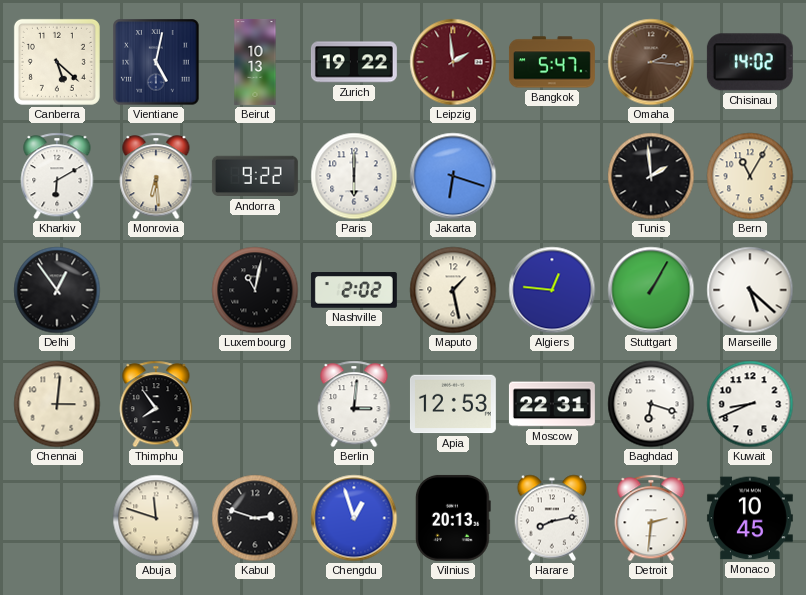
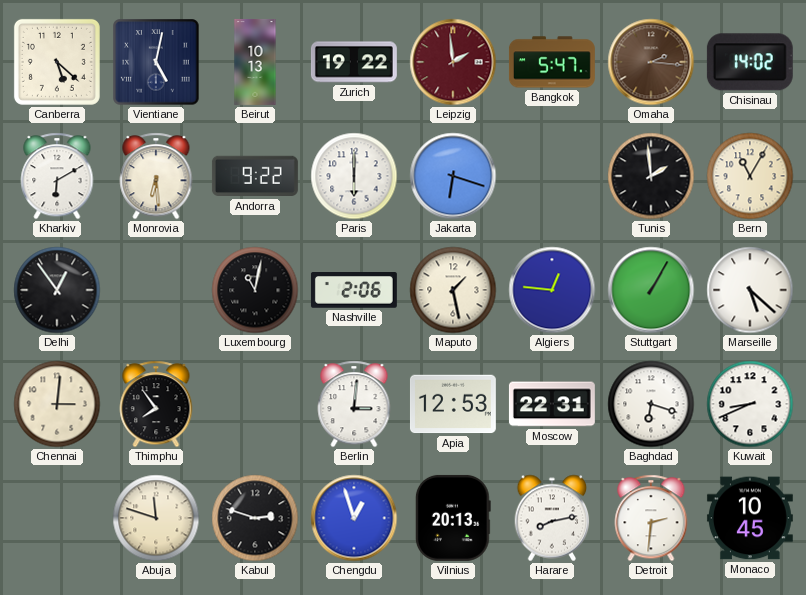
Nashville: 2:02 -> 2:06 (354, 290)
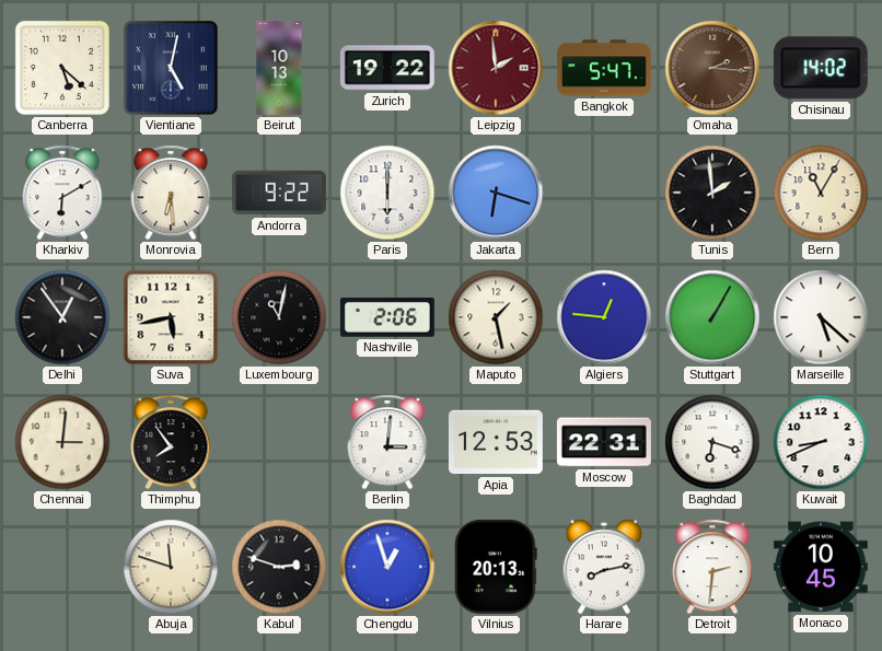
Suva: none -> 5:43 (171, 317)
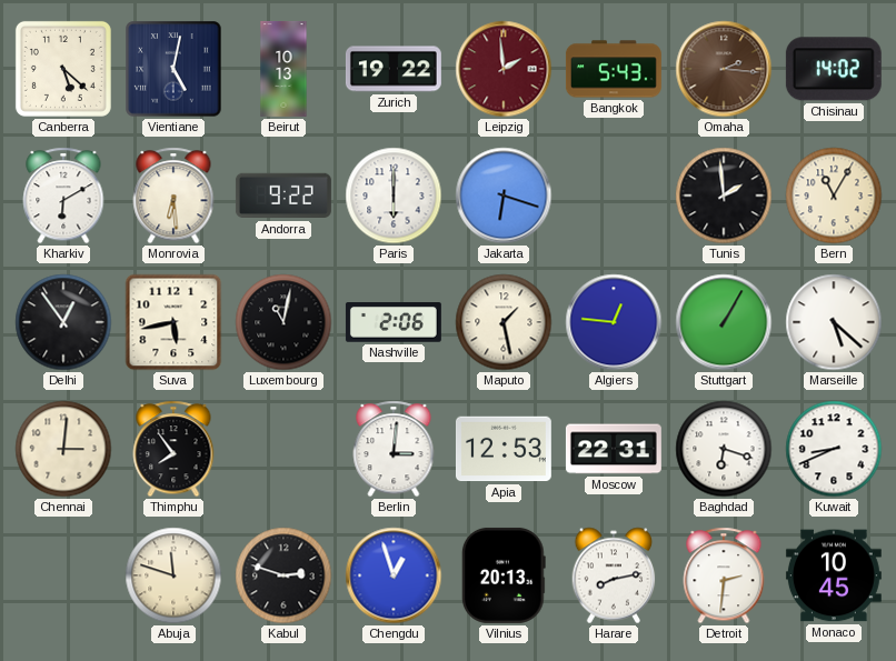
Bangkok: 5:47 -> 5:43 (614, 69)
